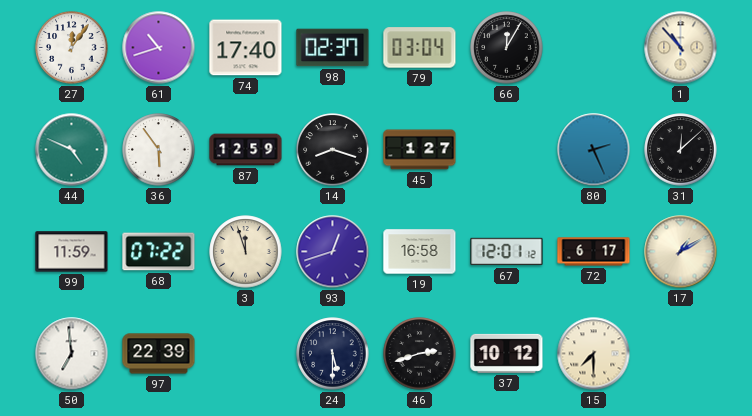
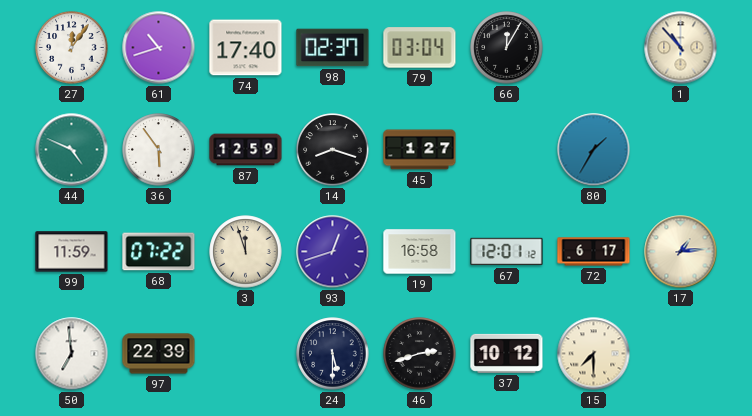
80: 2:26 -> 1:35 (594, 150)
31: 12:08 -> none (681, 150)
17: 1:10 -> 1:14 (681, 252)
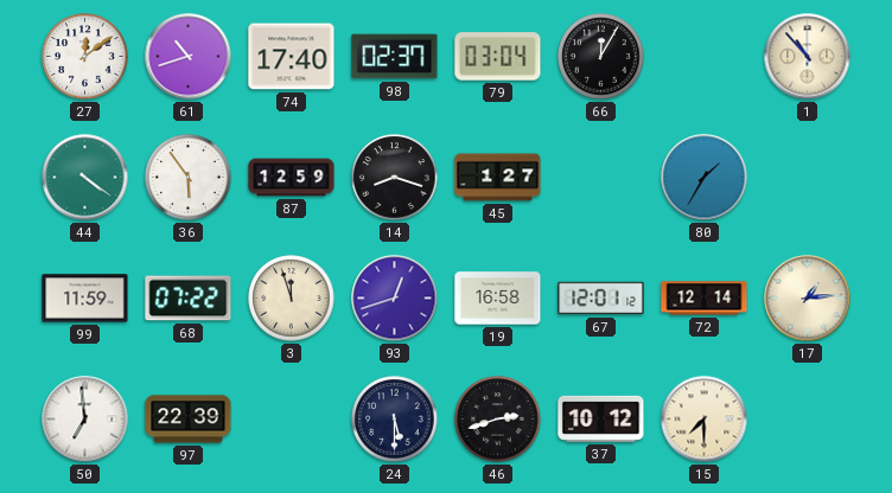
27: 12:06 -> 12:09 (85, 57)
44: 4:49 -> 4:21 (85, 178)
72: 6:17 -> 12:14 (705, 299)
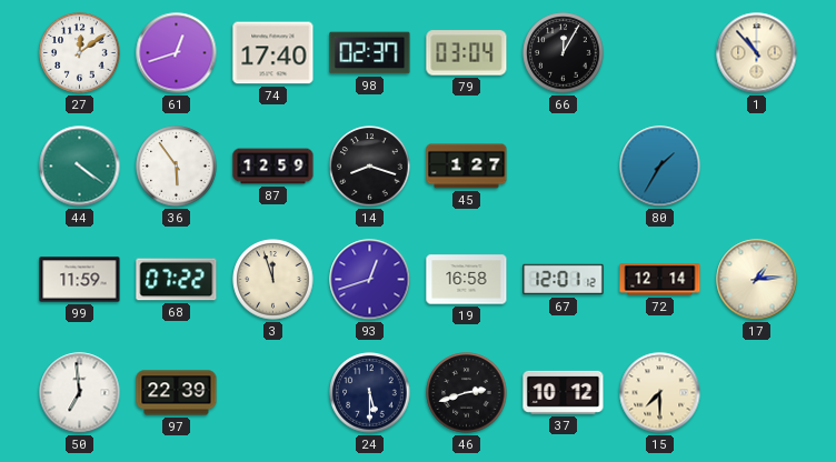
61: 10:42 -> 12:42 (177, 53)
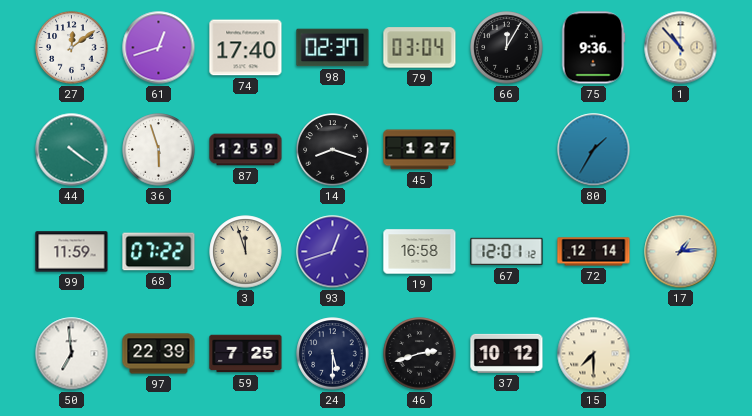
75: none -> 9:36 (593, 48)
36: 5:54 -> 5:57 (159, 150)
59: none -> 7:25 (246, 354)
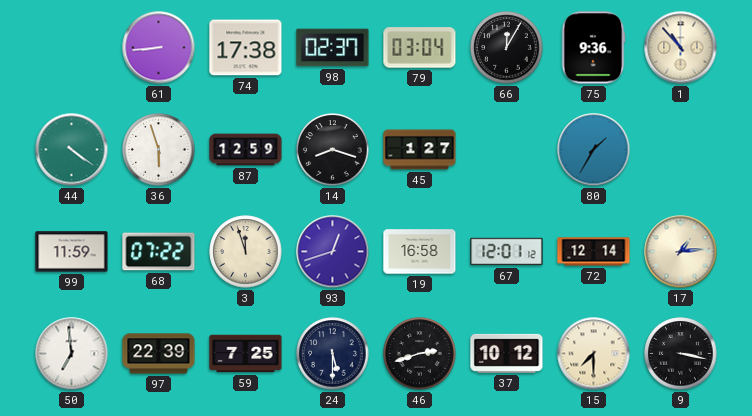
27: 12:09 -> none (72, 48)
61: 12:42 -> 8:44 (159, 48)
74: 17:40 -> 17:38 (246, 48)
9: none -> 3:17 (681, 354)
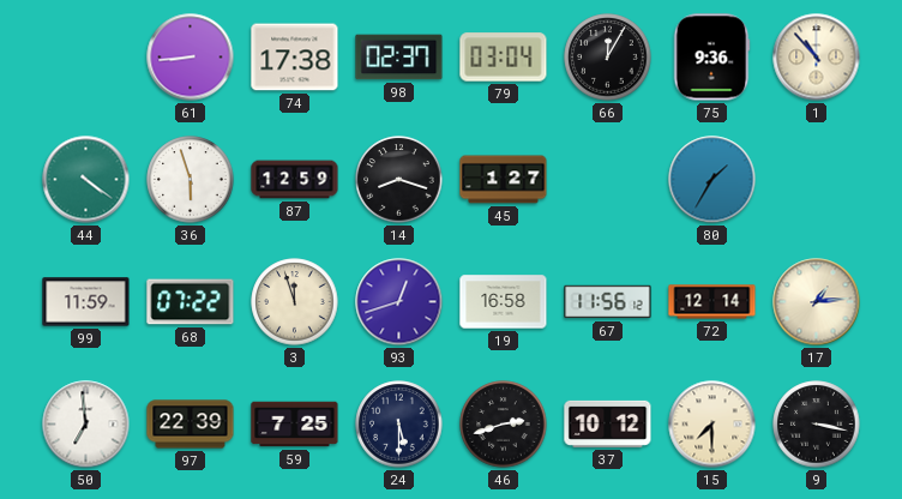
67: 12:01 -> 11:56 (608, 302)
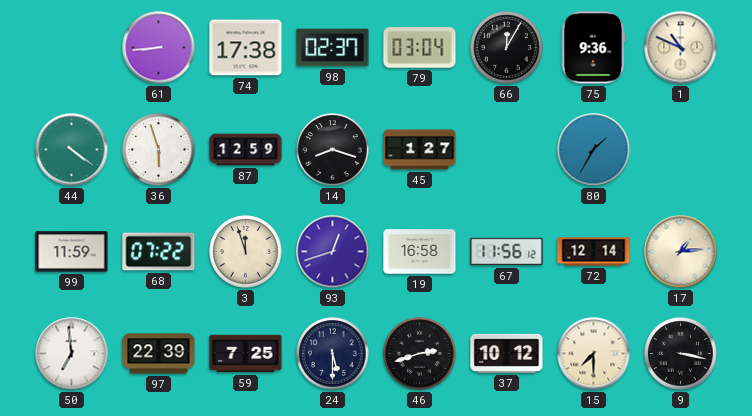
1: 10:53 -> 10:49 (681, 48)
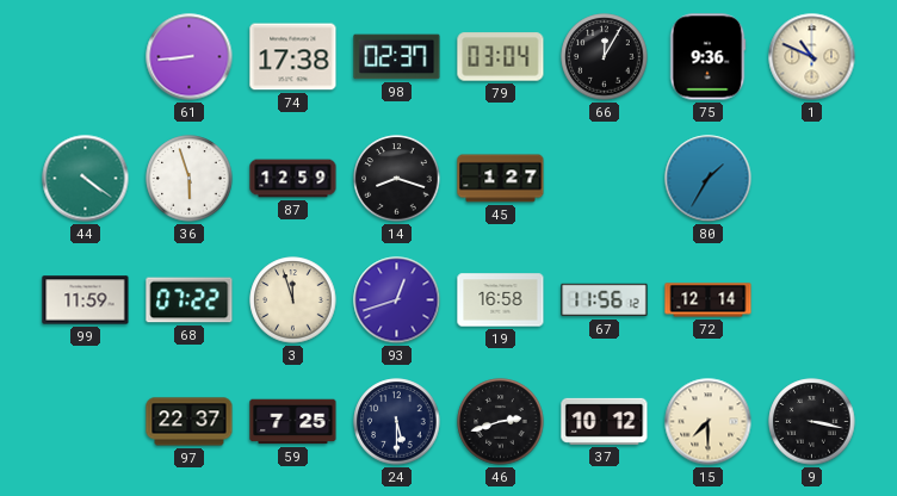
17: 1:14 -> none (681, 252)
50: 6:59 -> none (72, 354)
97: 22:39 -> 22:37 (190, 422)
